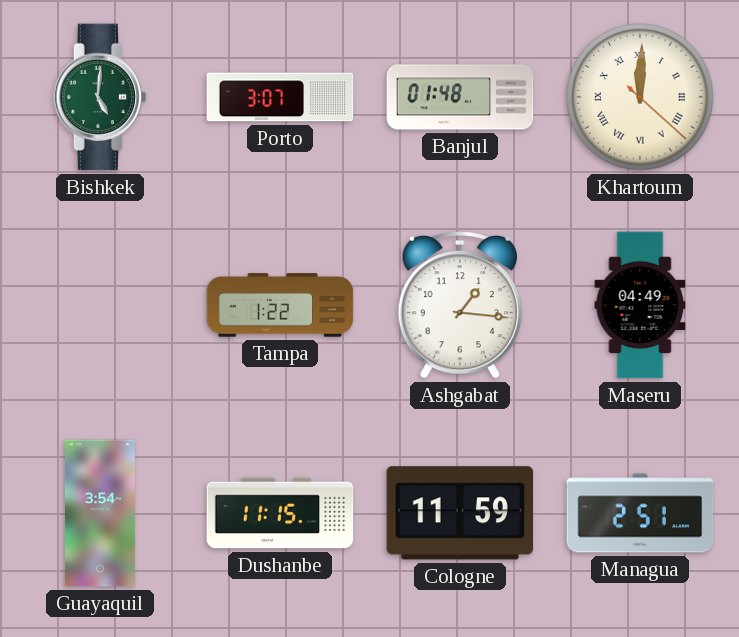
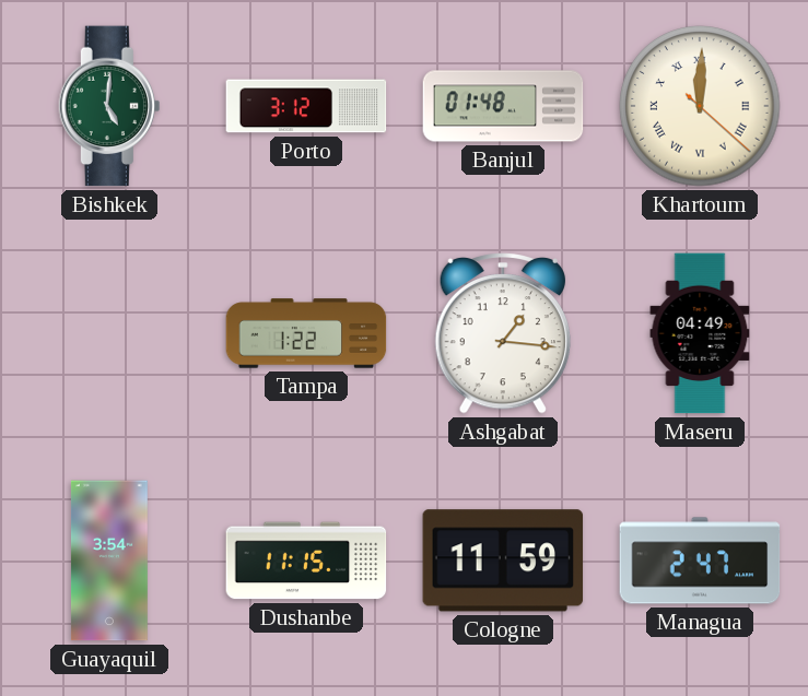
Porto: 3:07 -> 3:12 (306, 106)
Managua: 2:51 -> 2:47 (700, 561)
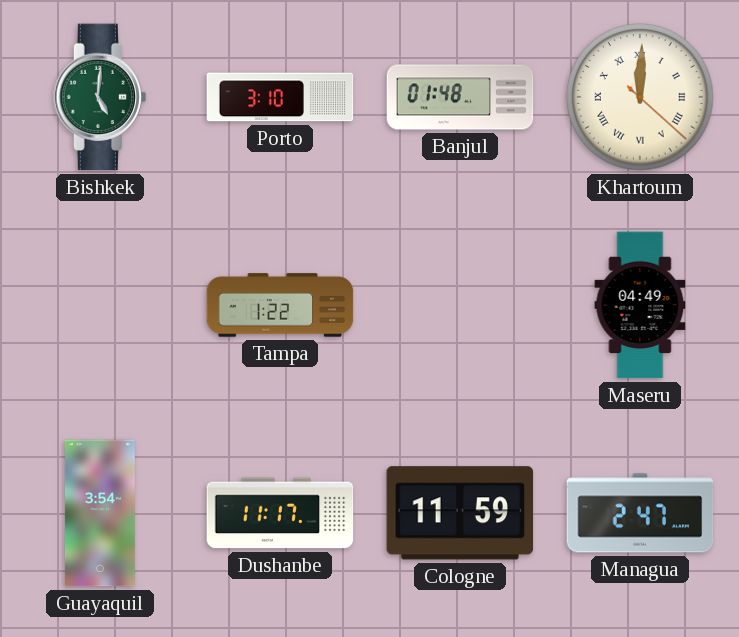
Porto: 3:12 -> 3:10 (280, 97)
Ashgabat: 1:16 -> none (502, 333)
Dushanbe: 11:15 -> 11:17 (280, 513)
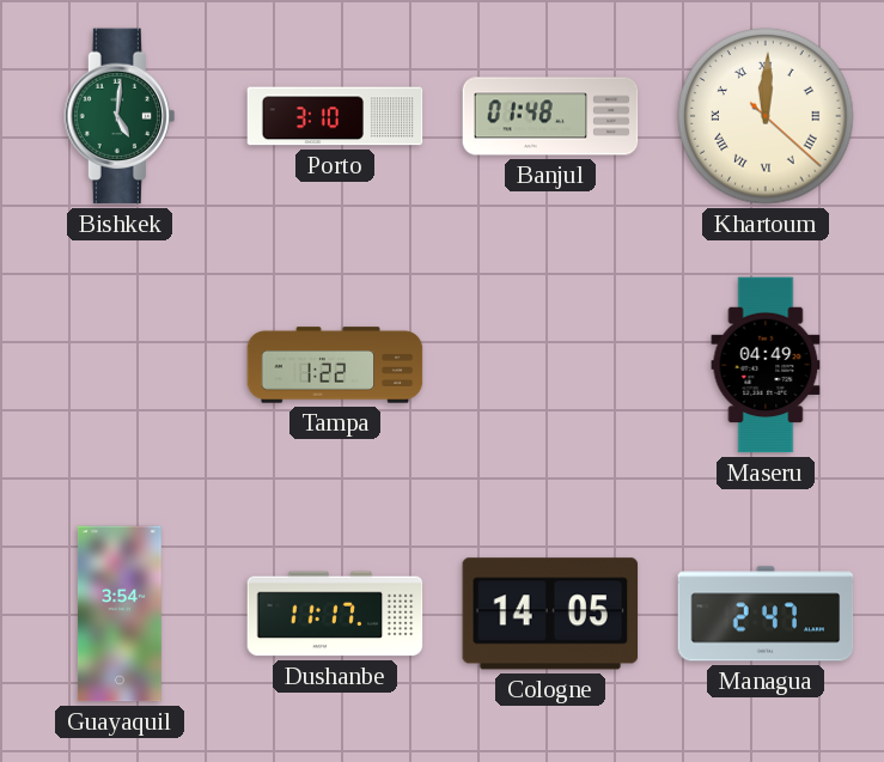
Cologne: 11:59 -> 14:05 (550, 614)
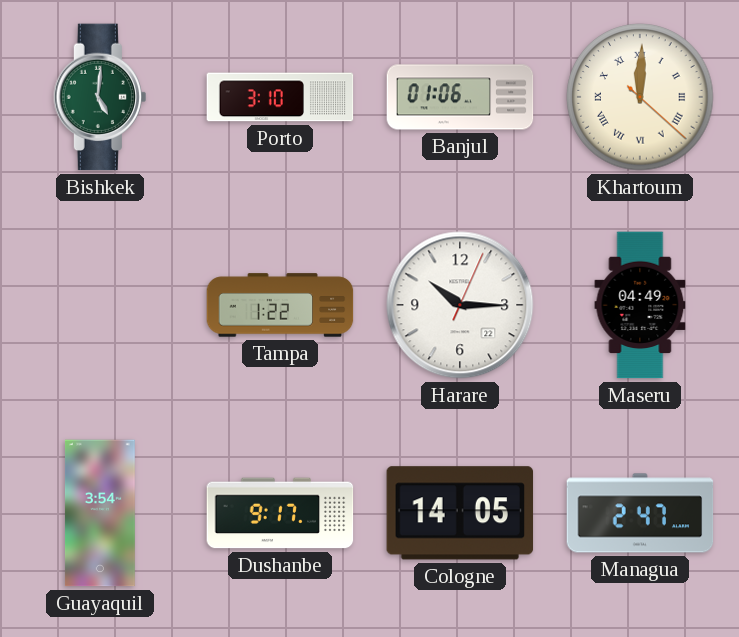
Banjul: 01:48 -> 01:06 (460, 97)
Harare: none -> 10:15 (460, 305)
Dushanbe: 11:17 -> 9:17 (280, 513)
